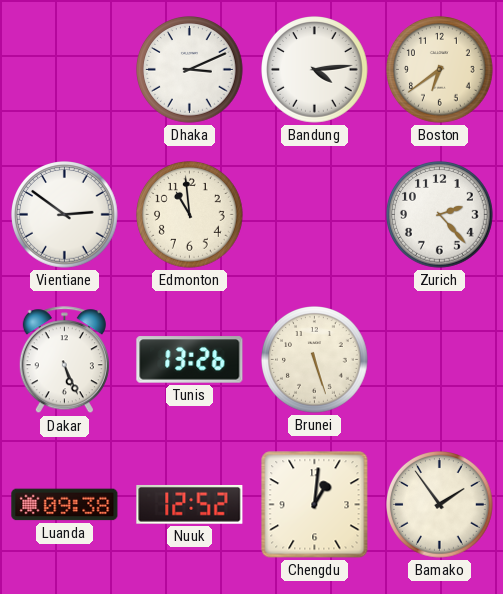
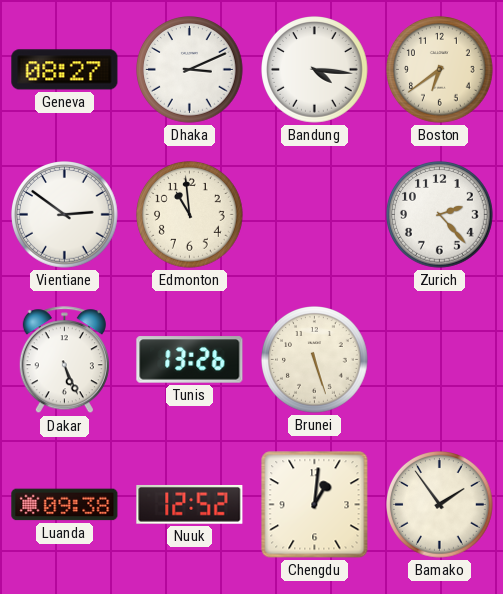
Geneva: none -> 08:27 (65, 70)
Bandung: 4:14 -> 4:16 (315, 70)
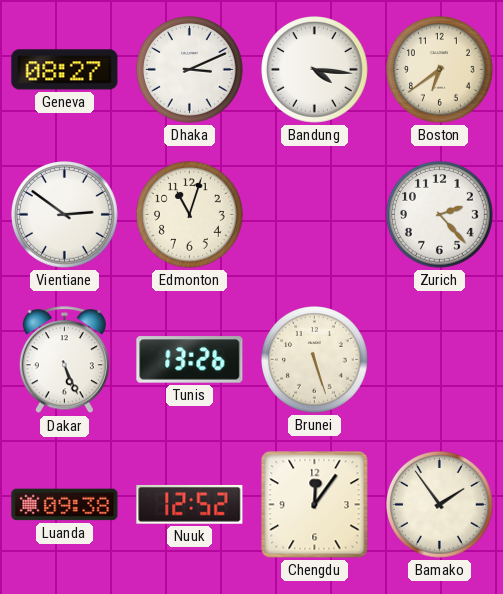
Edmonton: 10:59 -> 11:03 (190, 215)
Chengdu: 1:01 -> 12:06 (315, 505)
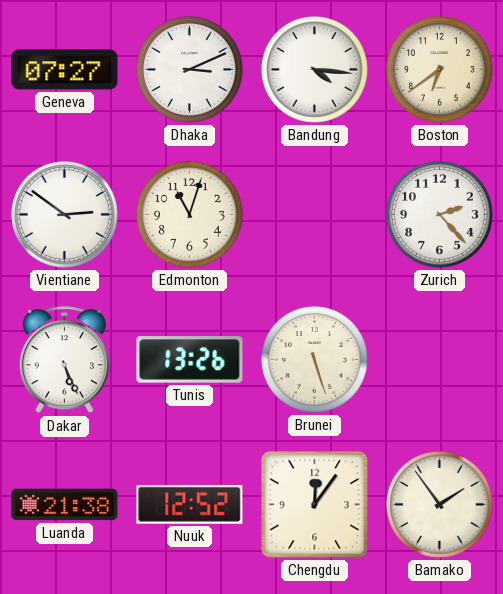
Geneva: 08:27 -> 07:27 (65, 70)
Luanda: 09:38 -> 21:38 (65, 505)
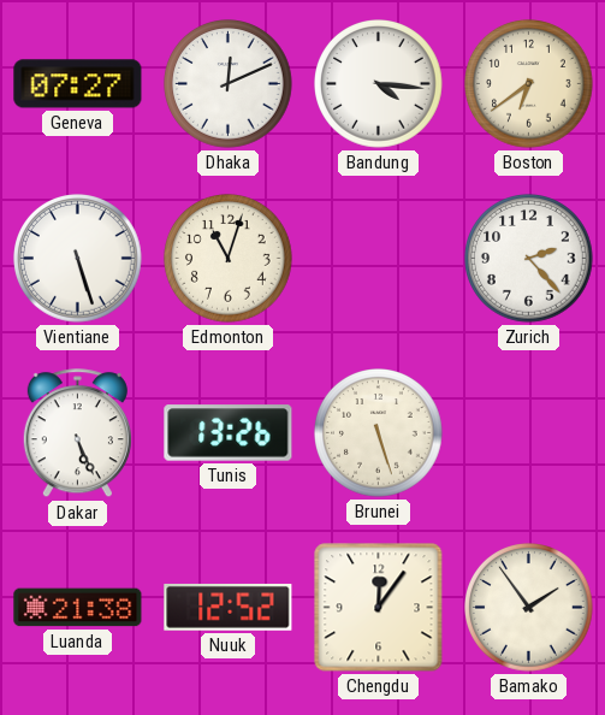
Dhaka: 3:11 -> 12:11 (229, 84)
Vientiane: 2:51 -> 5:27 (78, 259)
